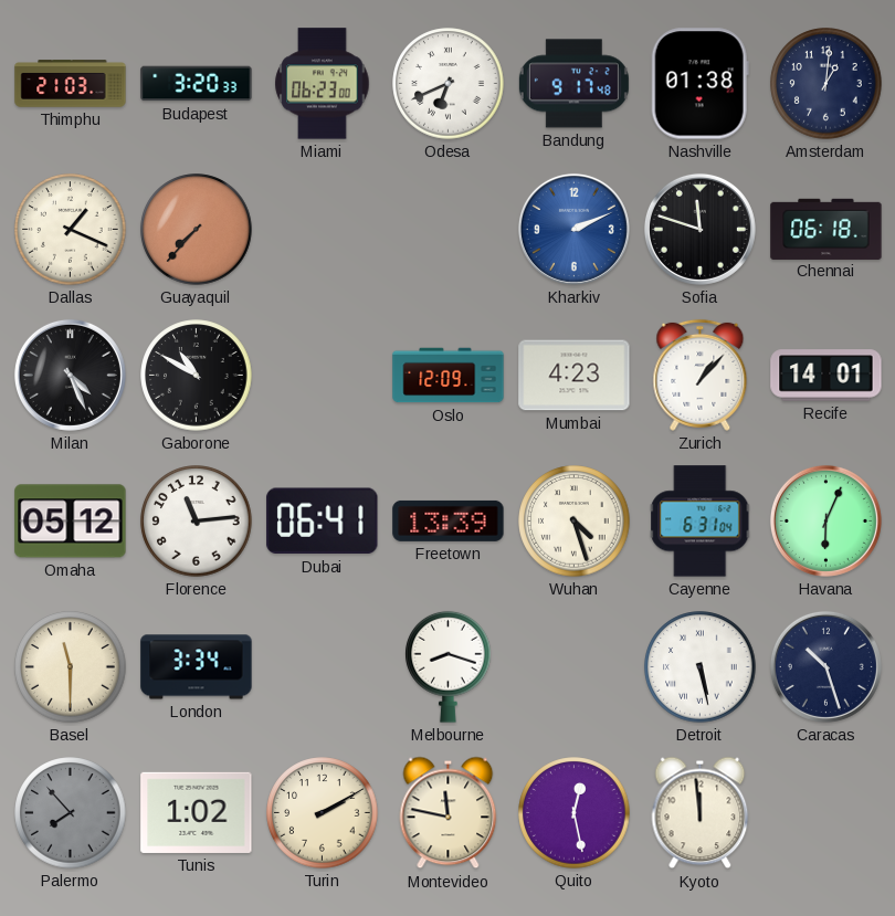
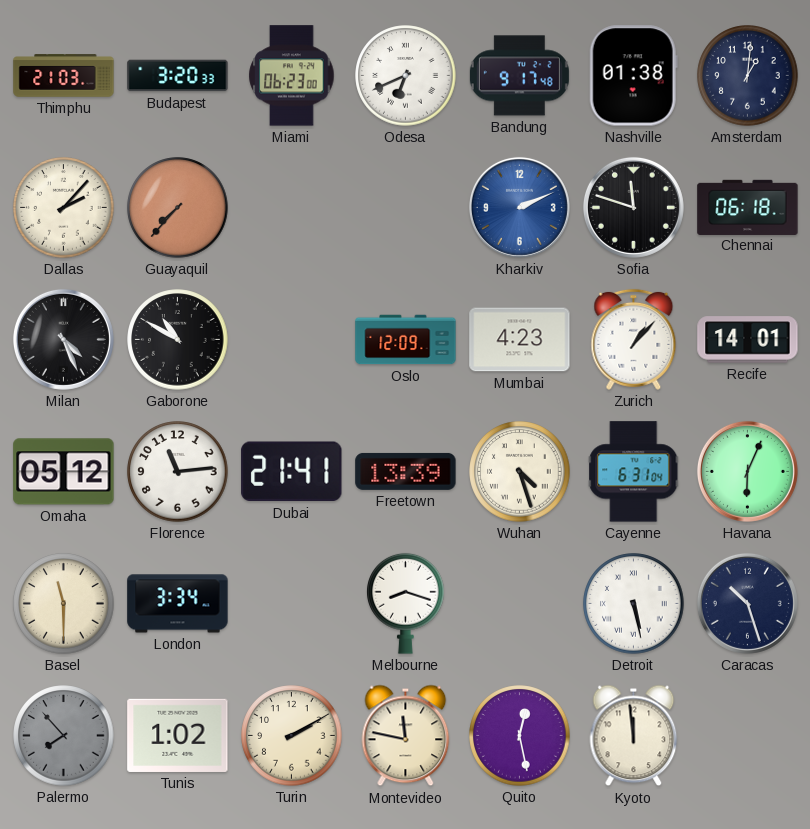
Dallas: 1:19 -> 2:07 (64, 208)
Dubai: 06:41 -> 21:41 (292, 472)
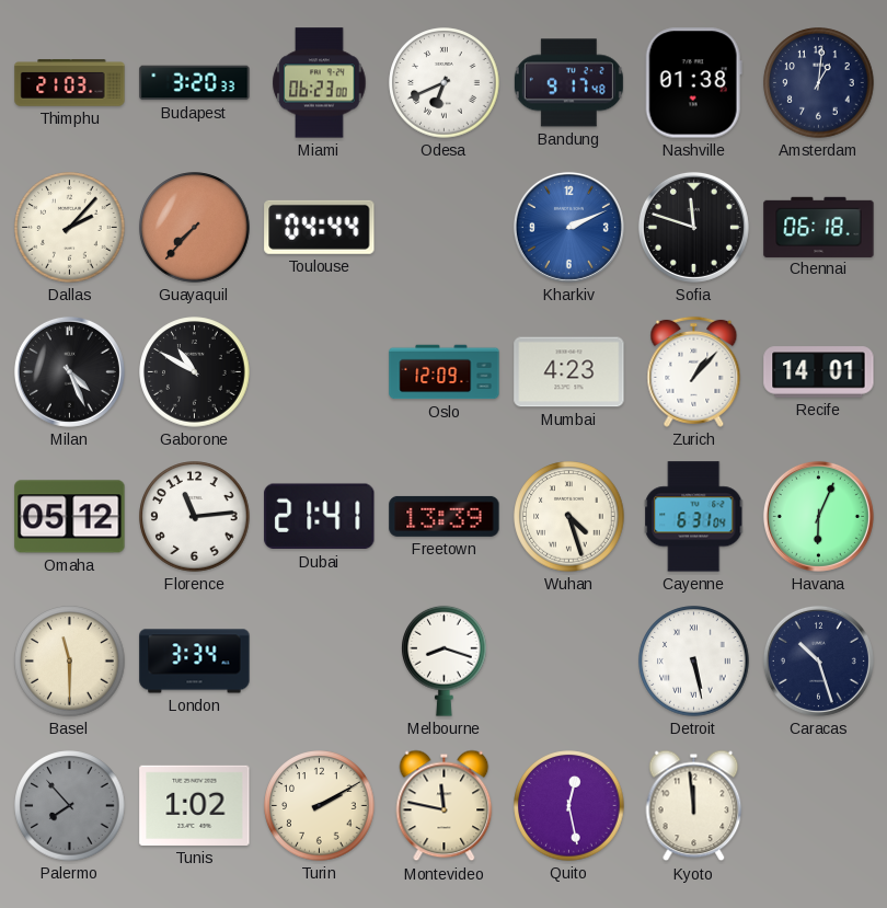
Toulouse: none -> 04:44 (320, 227)
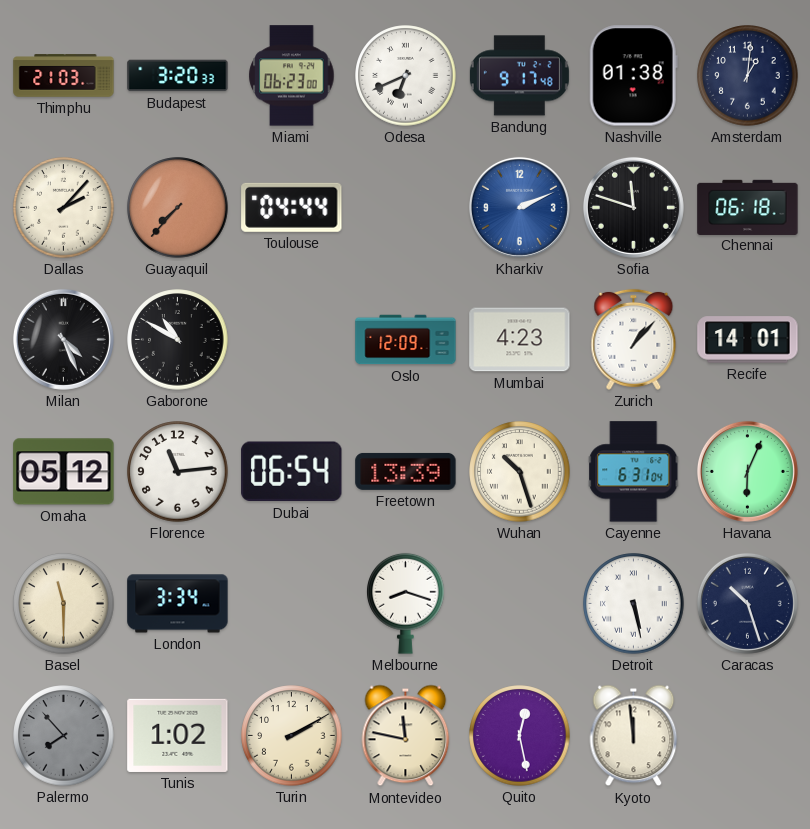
Dubai: 21:41 -> 06:54 (292, 472)
Wuhan: 4:27 -> 10:27 (520, 472)
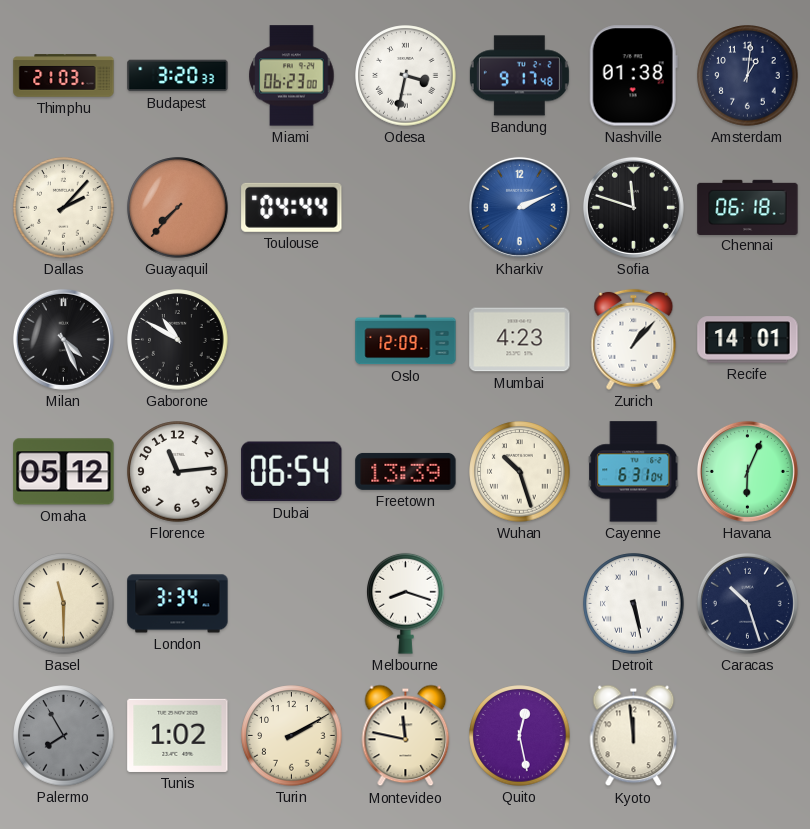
Odesa: 6:41 -> 3:32 (406, 76)
Palermo: 7:53 -> 7:55 (64, 736)
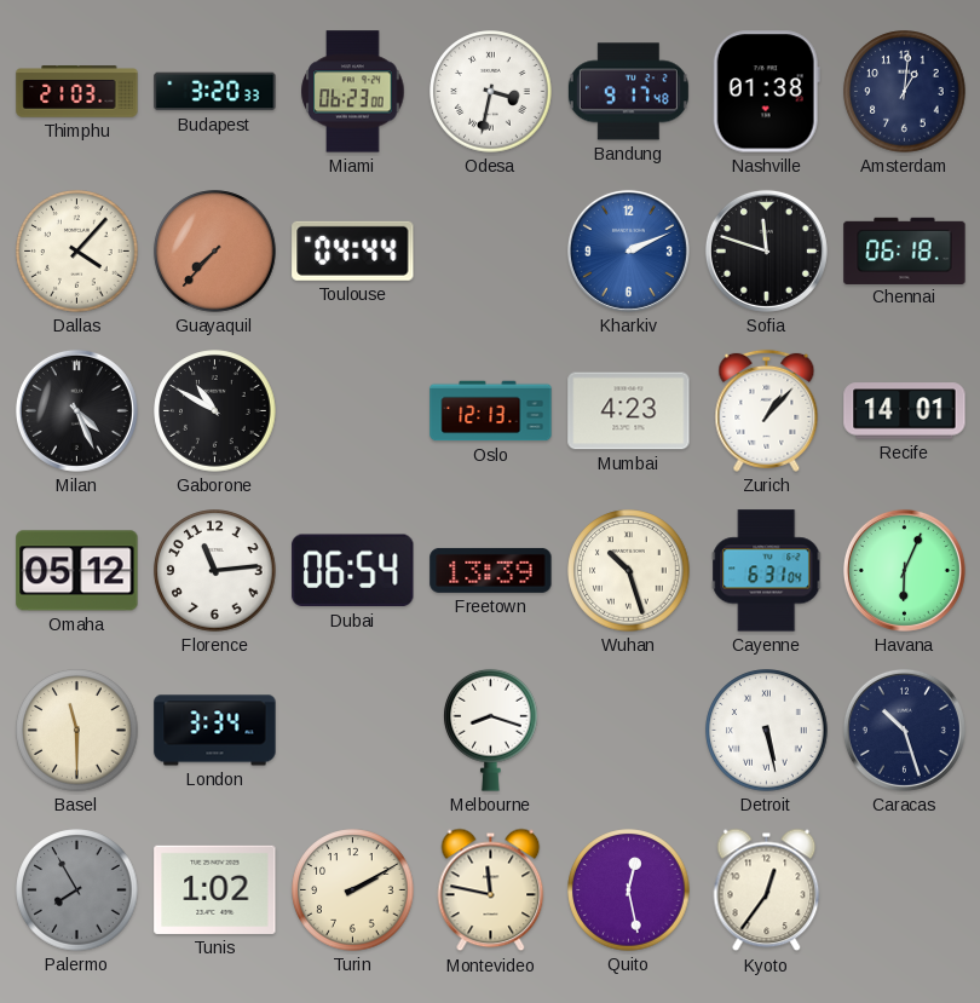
Dallas: 2:07 -> 4:07 (77, 252)
Oslo: 12:09 -> 12:13 (491, 411)
Kyoto: 11:59 -> 12:36 (767, 890)
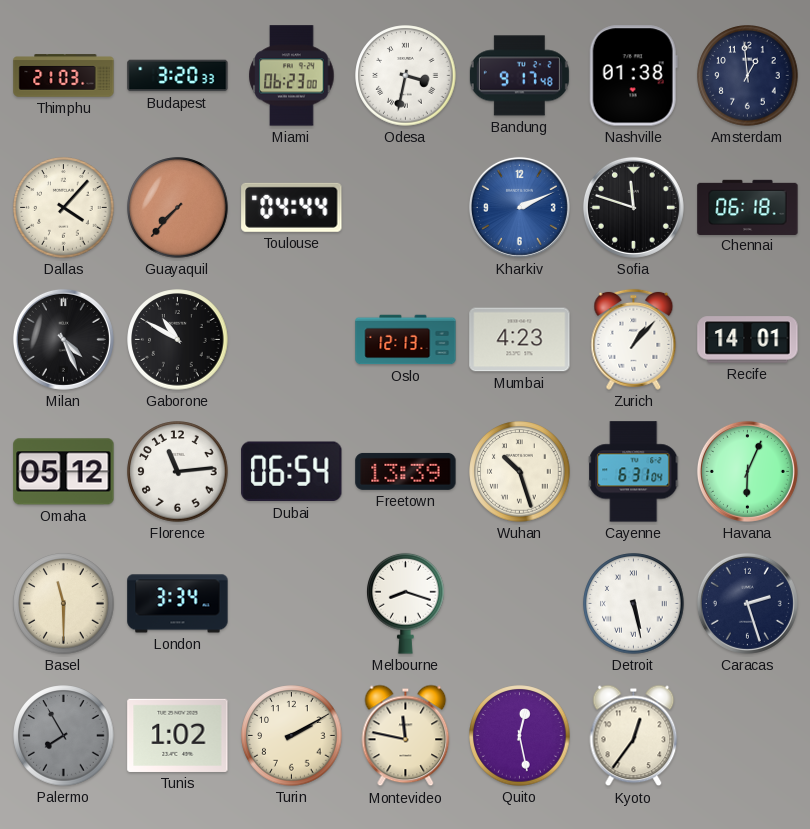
Amsterdam: 1:01 -> 12:59 (748, 76)
Caracas: 10:27 -> 2:27 (747, 603)
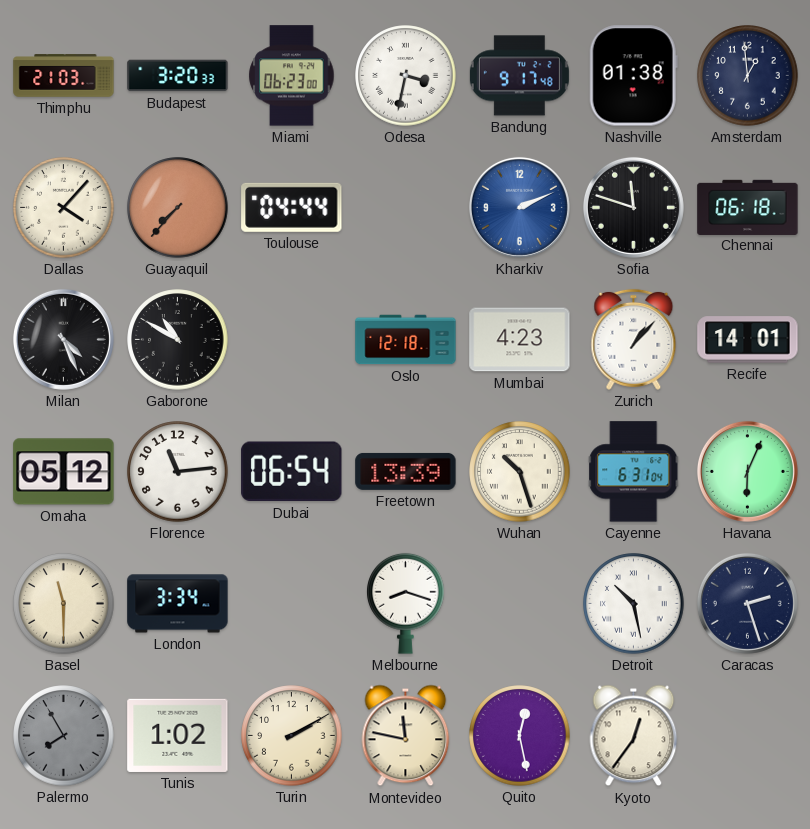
Oslo: 12:13 -> 12:18 (406, 340)
Detroit: 5:28 -> 10:28 (634, 604)
